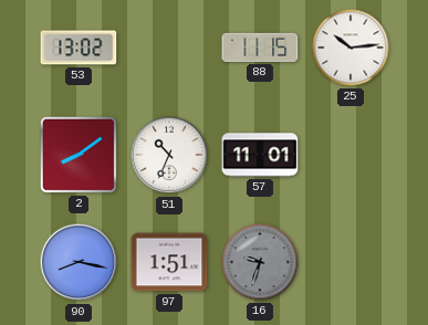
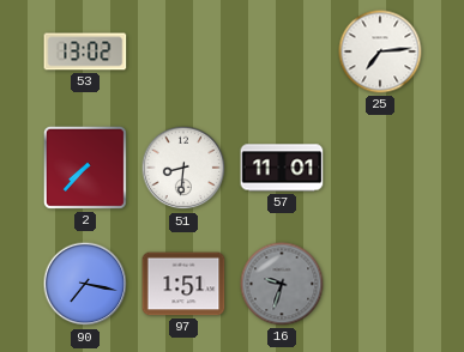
88: 11:15 -> none (260, 48)
25: 10:14 -> 7:14 (380, 51)
2: 8:09 -> 7:37 (85, 168)
51: 10:34 -> 8:31 (183, 168)
90: 8:17 -> 7:17 (85, 284)
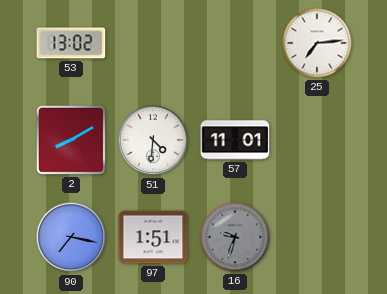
2: 7:37 -> 8:10 (71, 140)
51: 8:31 -> 4:31 (153, 140)
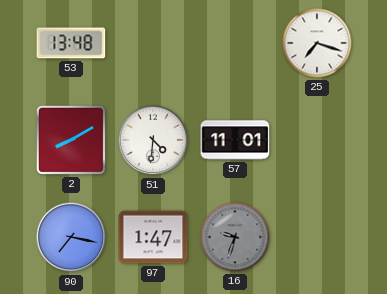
53: 13:02 -> 13:48 (71, 43)
25: 7:14 -> 7:18 (317, 43)
97: 1:51 -> 1:47 (153, 237)
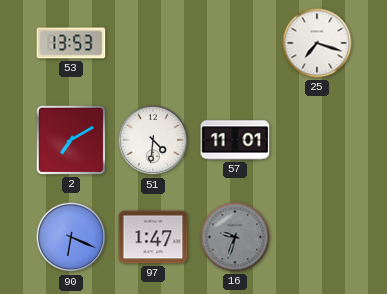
53: 13:48 -> 13:53 (71, 43)
2: 8:10 -> 7:10 (71, 140)
90: 7:17 -> 6:19 (71, 237)
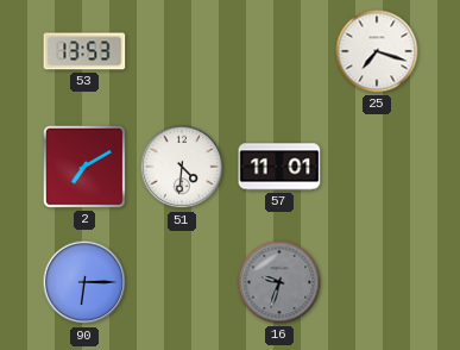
90: 6:19 -> 6:15 (84, 282)
97: 1:47 -> none (153, 237)
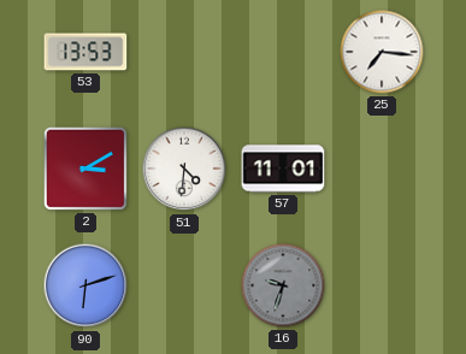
25: 7:18 -> 7:16 (382, 52)
2: 7:10 -> 3:10 (85, 169)
90: 6:15 -> 6:12 (85, 285)
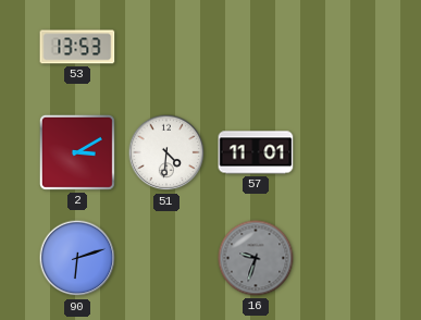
25: 7:16 -> none (382, 52)
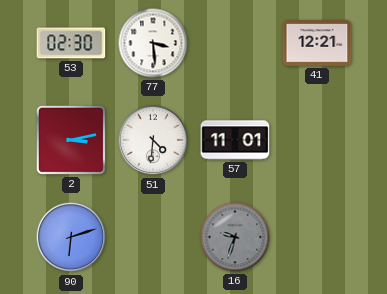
53: 13:53 -> 02:30 (71, 43)
77: none -> 3:29 (153, 43)
41: none -> 12:21 (317, 44)
2: 3:10 -> 3:13 (71, 140)
